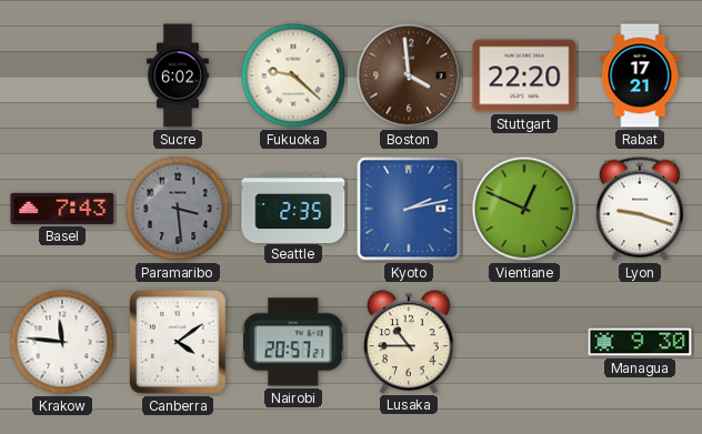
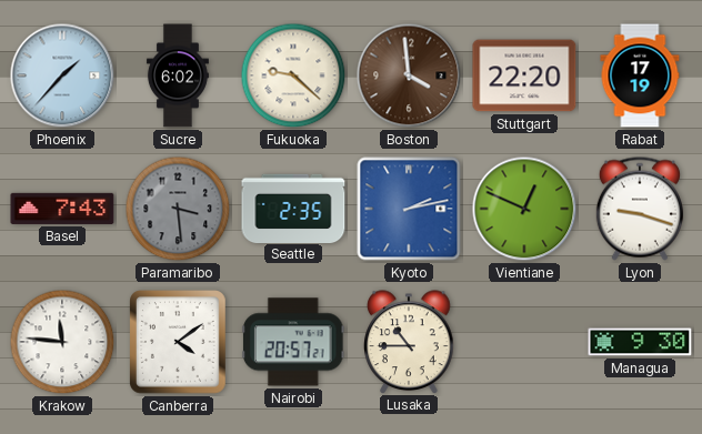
Phoenix: none -> 1:37 (62, 75)
Rabat: 17:21 -> 17:19 (640, 75)
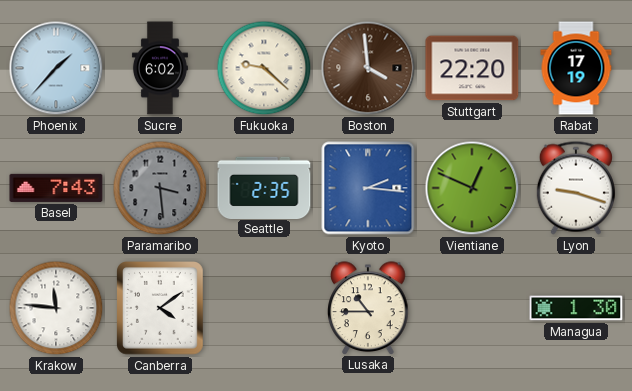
Kyoto: 2:13 -> 2:16 (368, 188)
Nairobi: 20:57 -> none (293, 342)
Managua: 9:30 -> 1:30 (576, 308)
